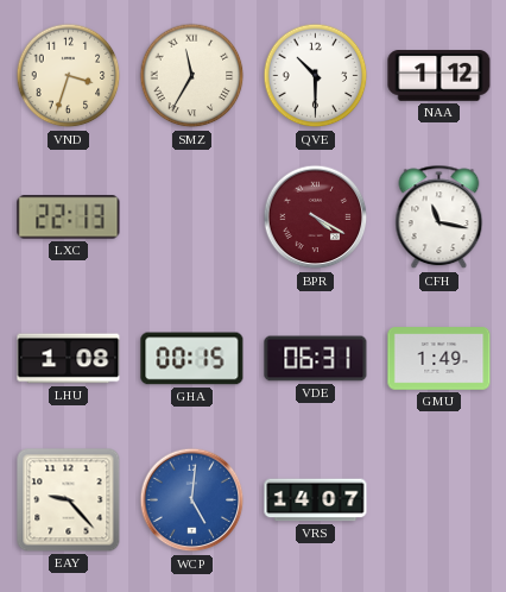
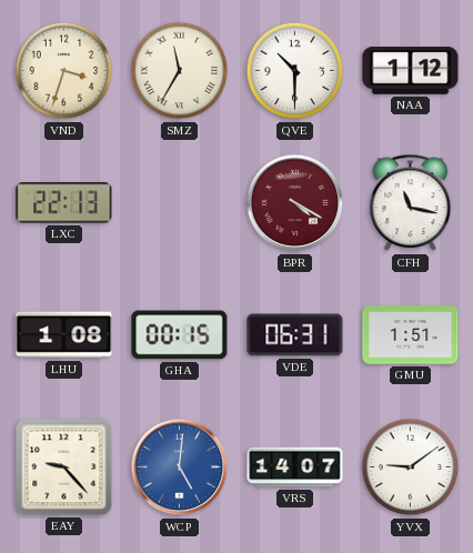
GMU: 1:49 -> 1:51 (411, 335)
YVX: none -> 9:09 (411, 467)
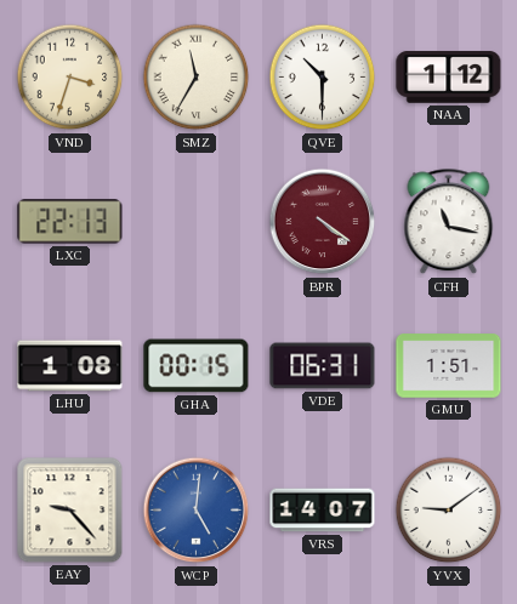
BPR: 4:20 -> 4:21 (323, 222)
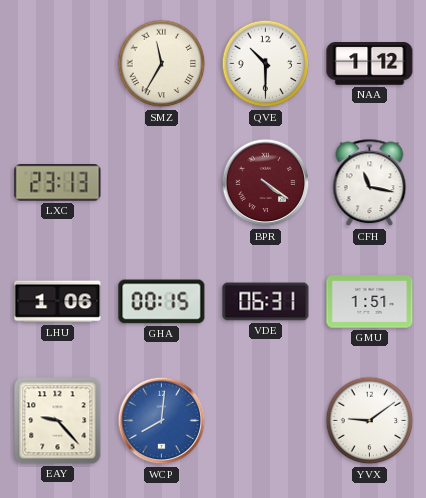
VND: 3:33 -> none (70, 78)
LXC: 22:13 -> 23:13 (58, 183)
LHU: 1:08 -> 1:06 (58, 302)
WCP: 5:01 -> 8:01 (162, 421)
VRS: 14:07 -> none (323, 511)
